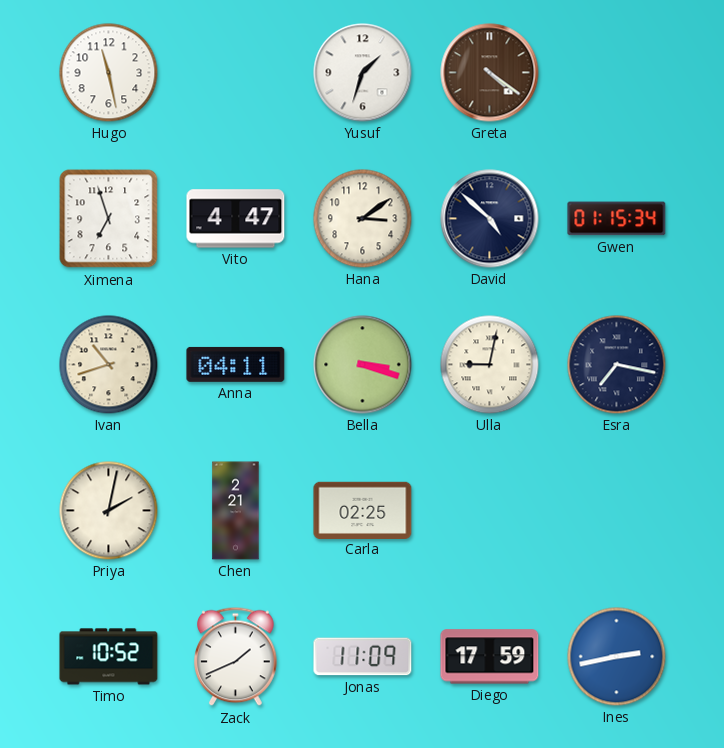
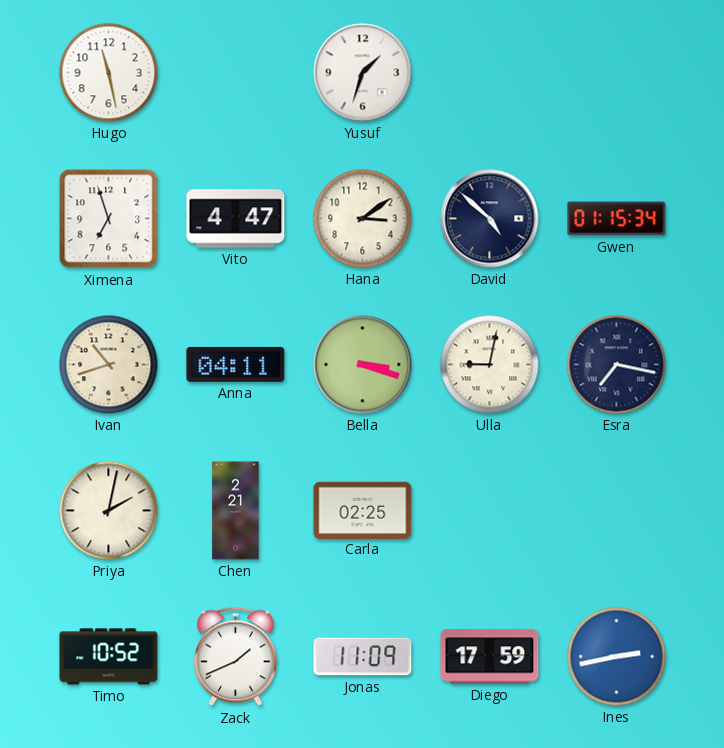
Greta: 4:21 -> none (490, 73)
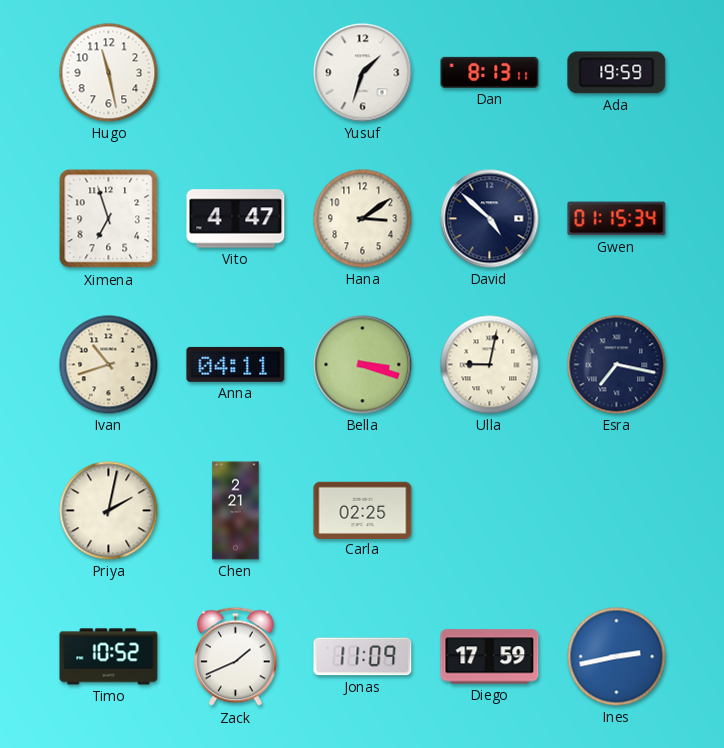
Dan: none -> 8:13 (490, 72)
Ada: none -> 19:59 (617, 73)
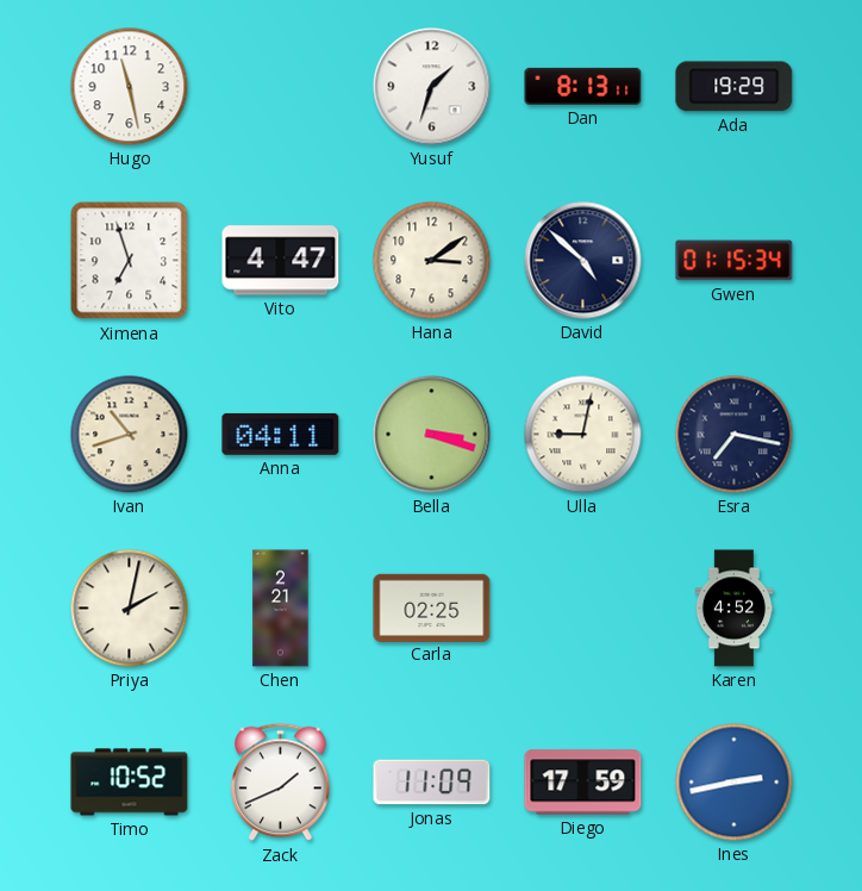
Ada: 19:59 -> 19:29 (735, 87)
Karen: none -> 4:52 (735, 609)
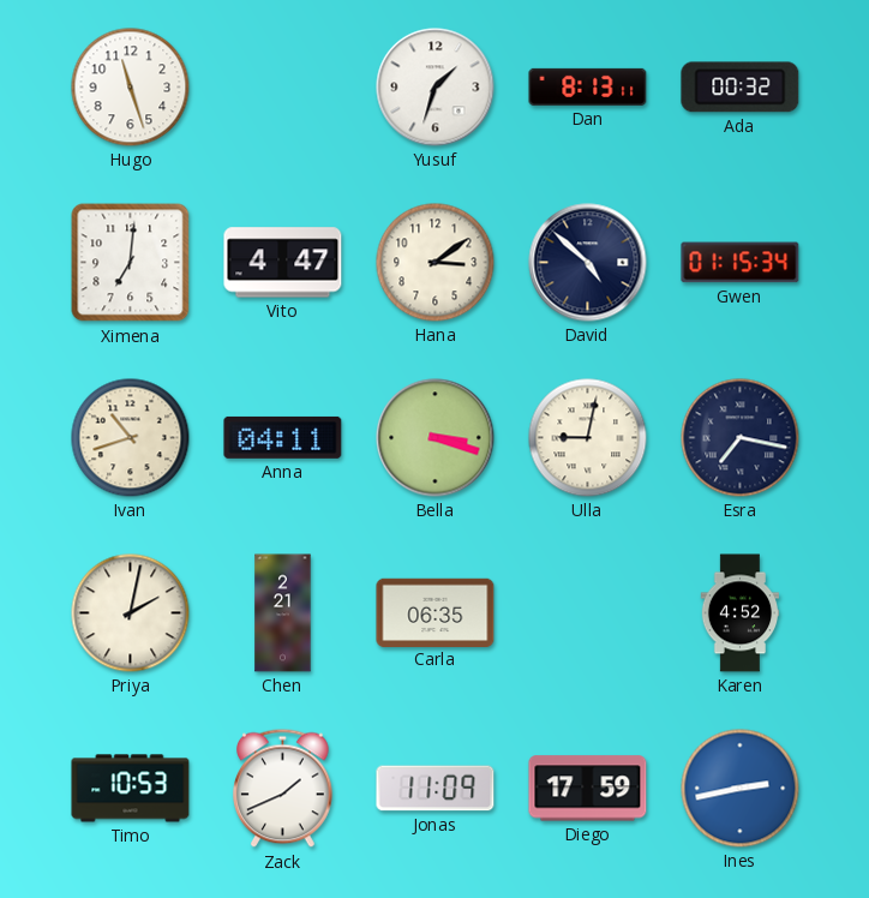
Hugo: 11:28 -> 11:27 (131, 88)
Ada: 19:29 -> 00:32 (741, 88)
Ximena: 6:57 -> 7:01 (131, 263)
Carla: 02:25 -> 06:35 (436, 612)
Timo: 10:52 -> 10:53 (131, 789)
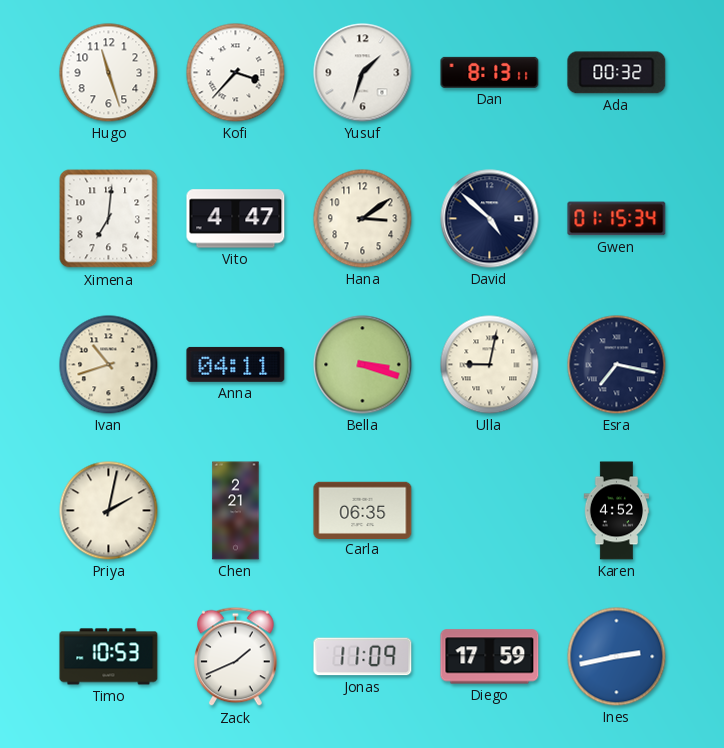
Kofi: none -> 3:37 (236, 73)
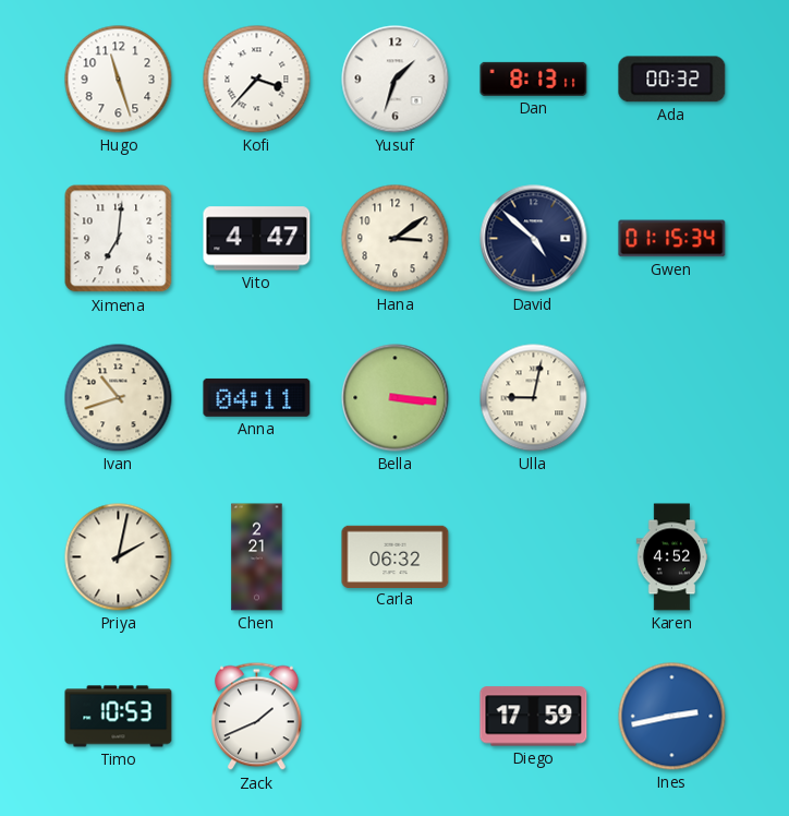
Bella: 3:18 -> 3:16 (396, 398)
Esra: 7:17 -> none (617, 365)
Carla: 06:35 -> 06:32 (396, 556)
Jonas: 11:09 -> none (363, 657)
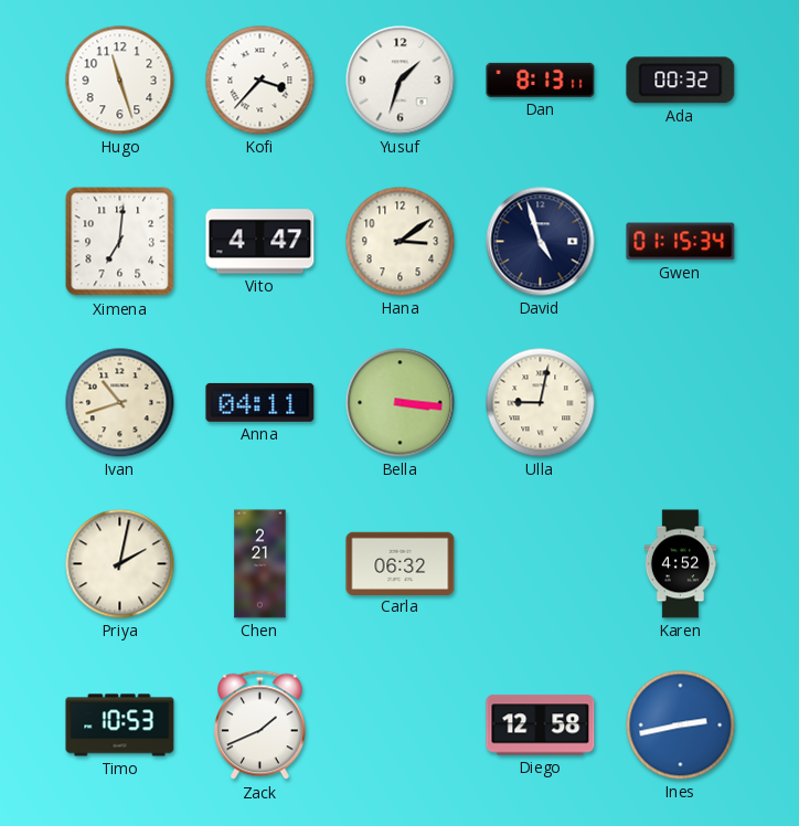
David: 4:52 -> 4:57 (541, 242)
Diego: 17:59 -> 12:58 (541, 726)
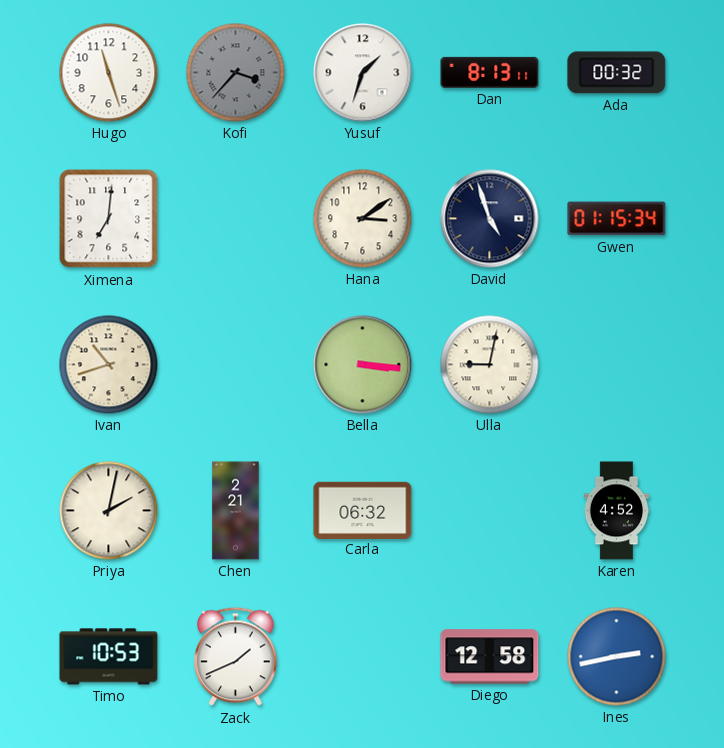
Kofi dial: white -> grey (236, 73)
Vito: 4:47 -> none (260, 242)
Anna: 04:11 -> none (260, 402)
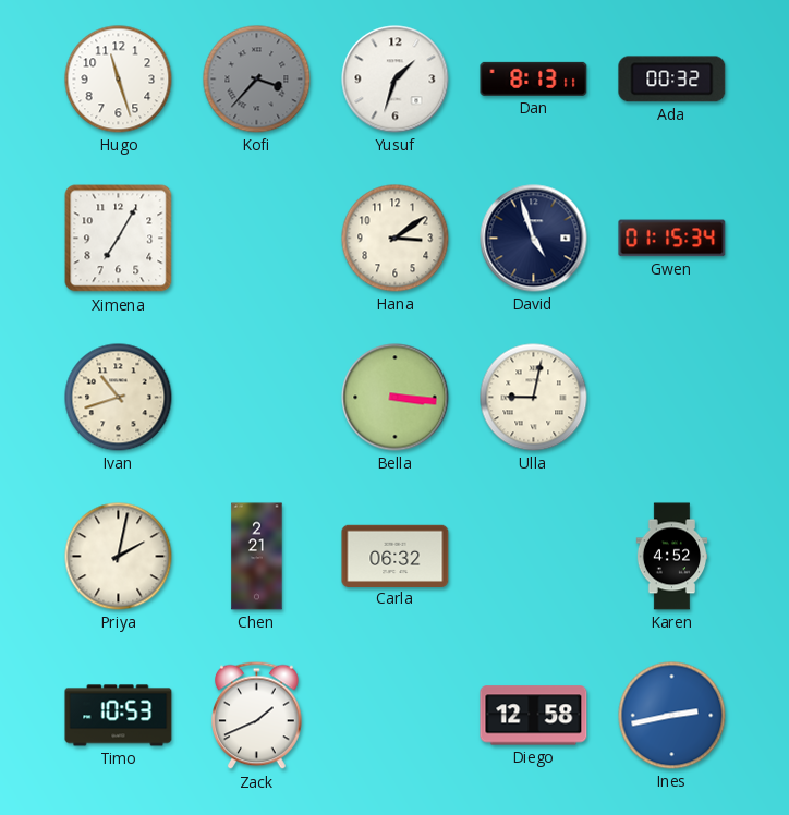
Ximena: 7:01 -> 7:05 (119, 239)
